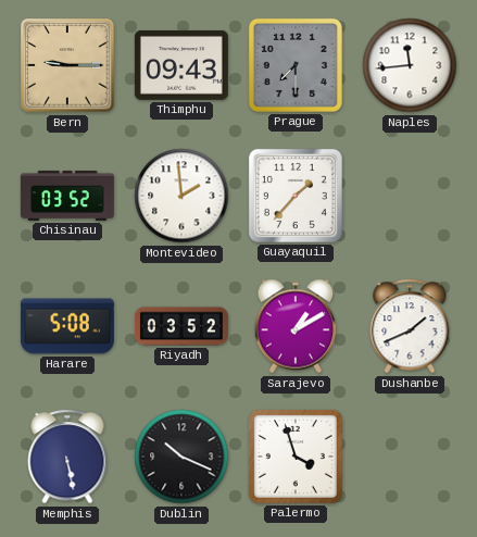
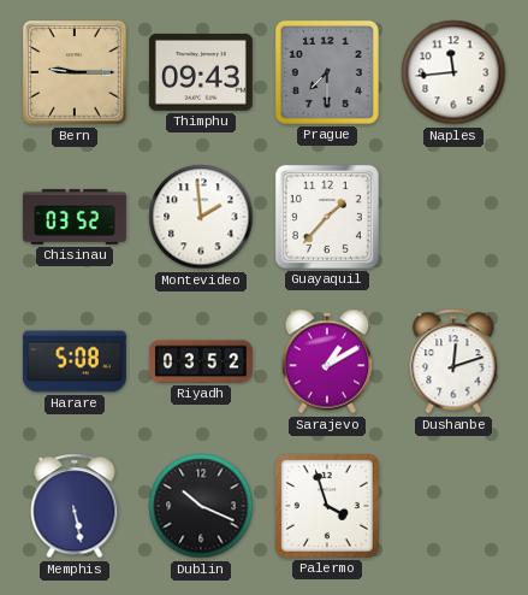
Dushanbe: 1:41 -> 12:12 (453, 361)
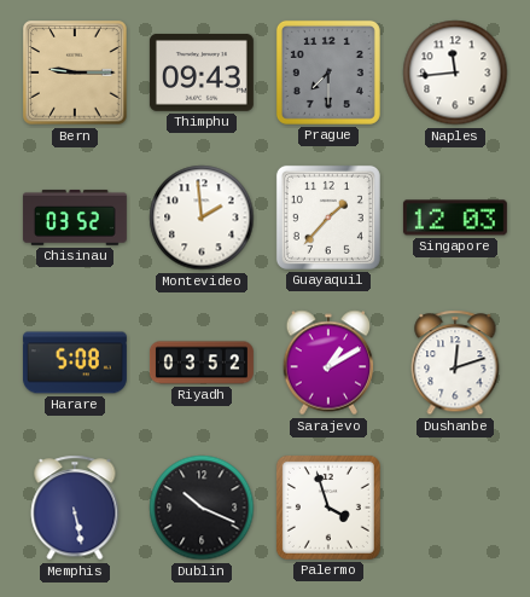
Singapore: none -> 12:03 (455, 218)
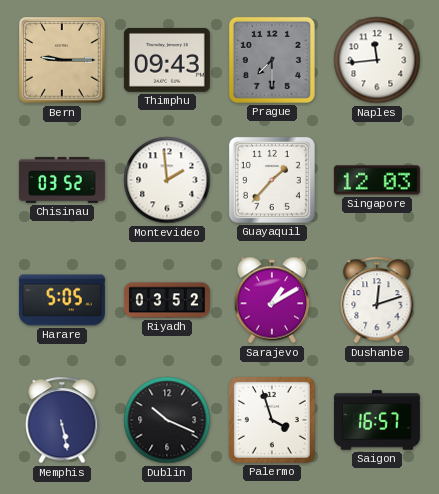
Harare: 5:08 -> 5:05 (62, 300)
Saigon: none -> 16:57 (377, 420)
